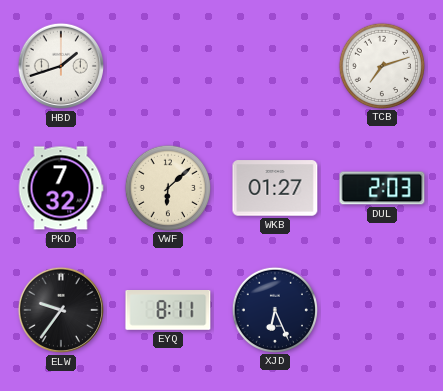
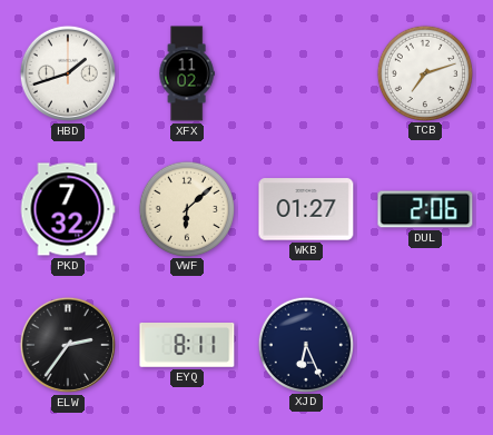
XFX: none -> 11:02 (187, 73)
DUL: 2:03 -> 2:06 (425, 209)
ELW: 9:36 -> 2:36 (68, 345)
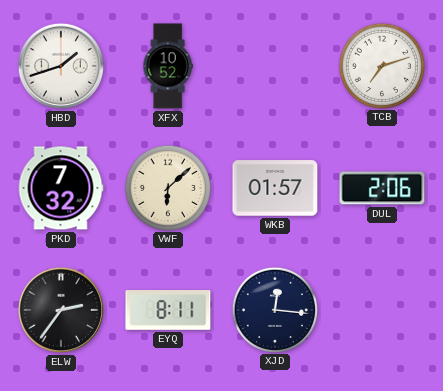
XFX: 11:02 -> 10:52 (168, 66)
WKB: 01:27 -> 01:57 (275, 188)
XJD: 6:26 -> 12:16 (274, 309)
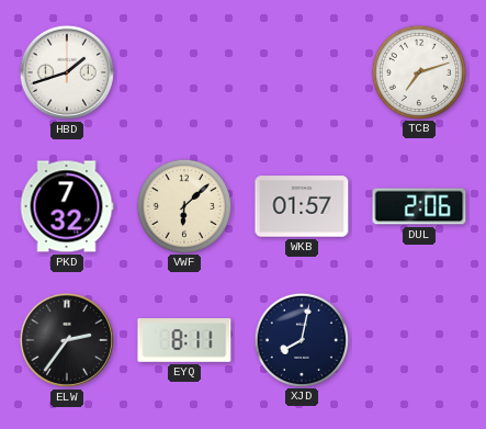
XFX: 10:52 -> none (168, 66)
XJD: 12:16 -> 8:02 (301, 339)
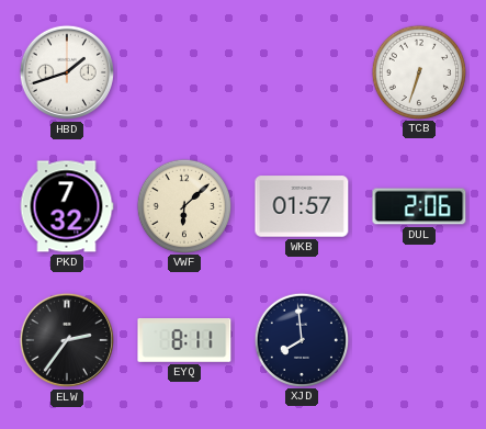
TCB: 7:12 -> 6:33 (418, 71)
XJD: 8:02 -> 7:59 (301, 339)
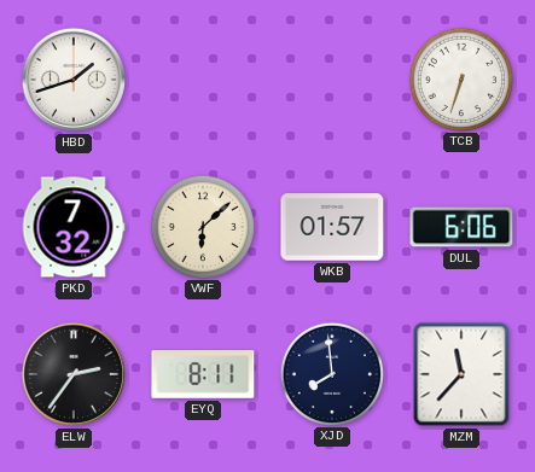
DUL: 2:06 -> 6:06 (461, 227)
MZM: none -> 11:37 (461, 374)
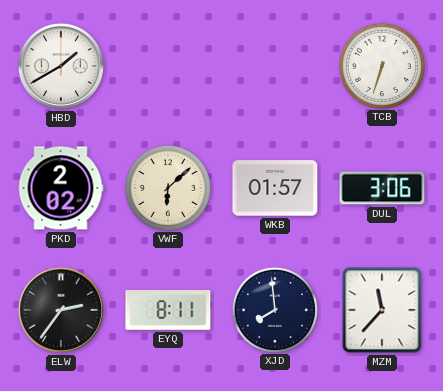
HBD: 1:42 -> 1:40 (61, 66)
PKD: 7:32 -> 2:02 (61, 188)
DUL: 6:06 -> 3:06 (382, 188)
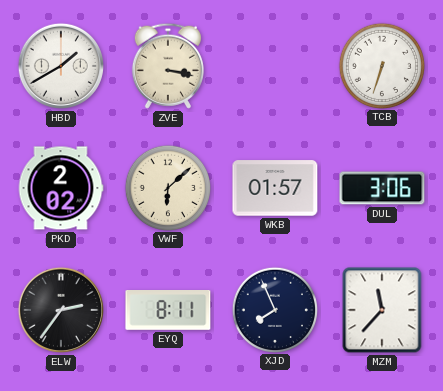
ZVE: none -> 3:17 (168, 66)
XJD: 7:59 -> 7:56 (274, 309)
